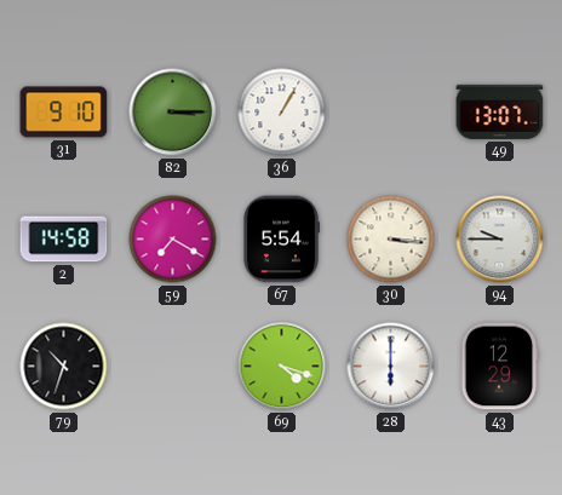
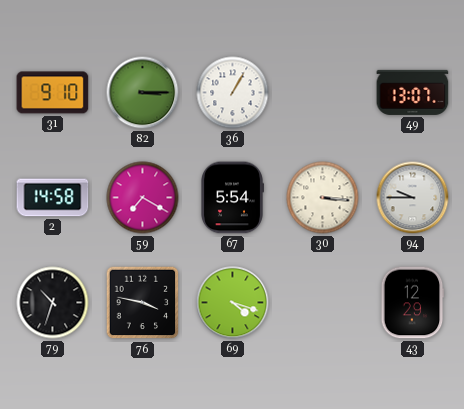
76: none -> 3:47 (143, 303)
28: 6:00 -> none (391, 367)
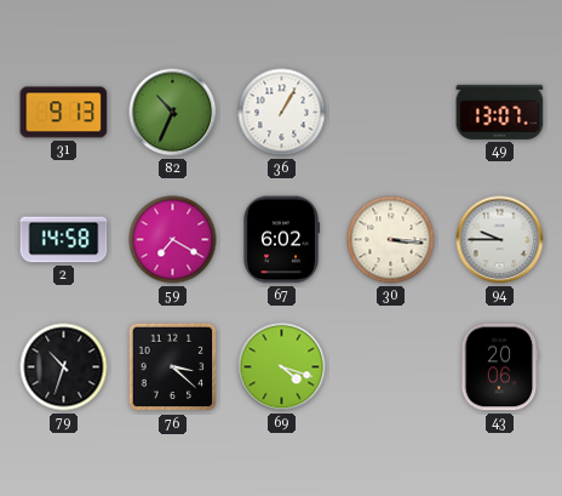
31: 9:10 -> 9:13 (64, 113)
82: 3:15 -> 10:34 (173, 113)
67: 5:54 -> 6:02 (282, 240)
76: 3:47 -> 3:22 (173, 367)
43: 12:29 -> 20:06 (499, 367)
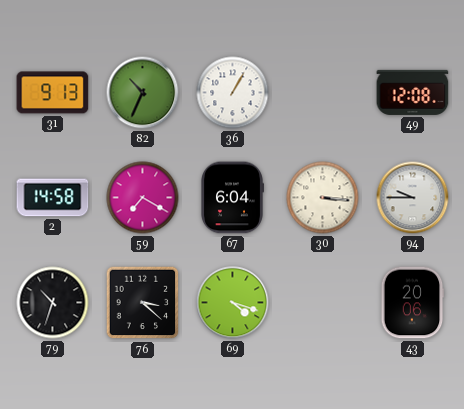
49: 13:07 -> 12:08 (413, 92)
67: 6:02 -> 6:04 (233, 198)
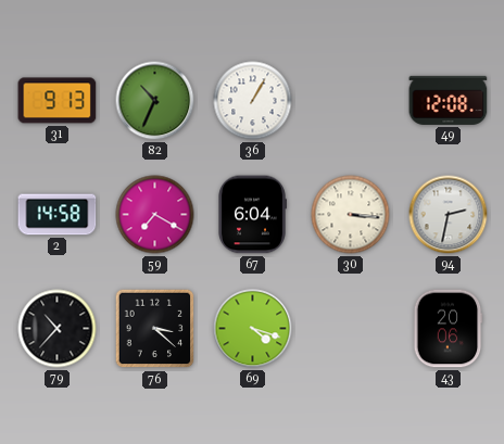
94: 9:45 -> 2:32 (449, 215)
79: 10:33 -> 10:37 (58, 329)
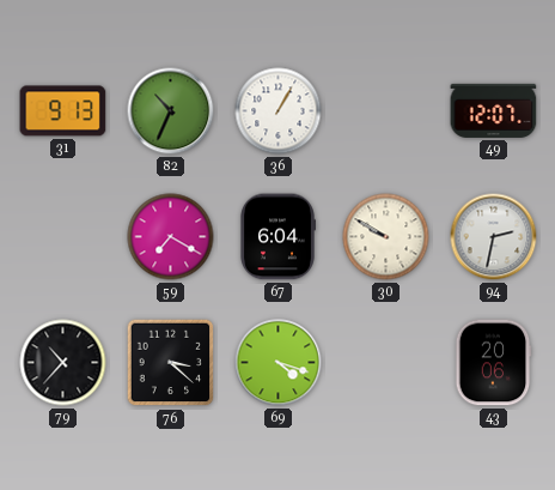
49: 12:08 -> 12:07 (494, 110)
2: 14:58 -> none (58, 215)
30: 3:16 -> 9:50 (386, 237)
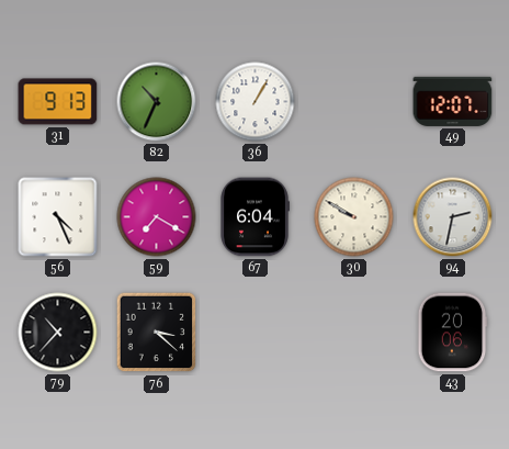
56: none -> 4:26 (58, 217)
69: 4:18 -> none (279, 363)
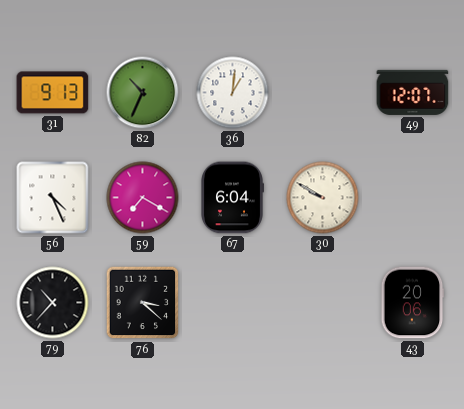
36: 1:05 -> 1:01 (233, 93)
94: 2:32 -> none (453, 217)
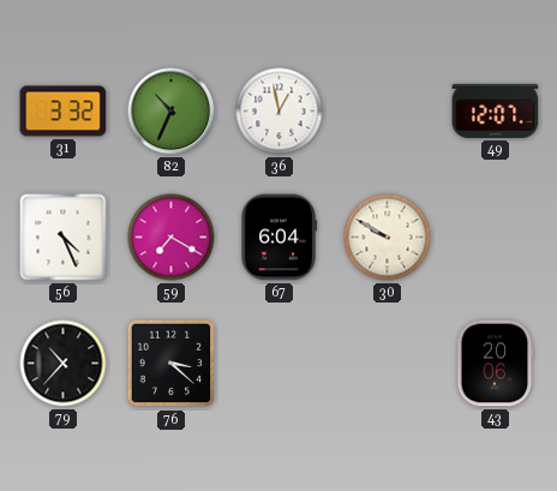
31: 9:13 -> 3:32 (64, 112)
36: 1:01 -> 12:58 (280, 112)
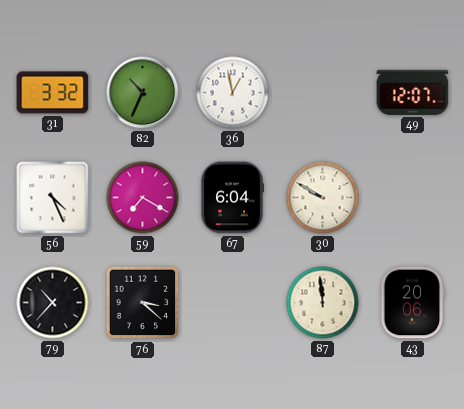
87: none -> 11:59 (323, 303)
